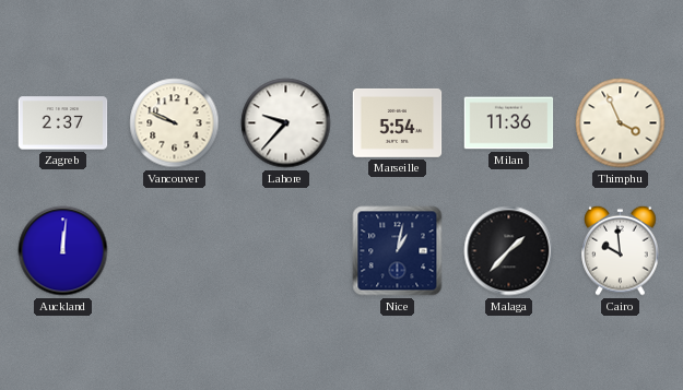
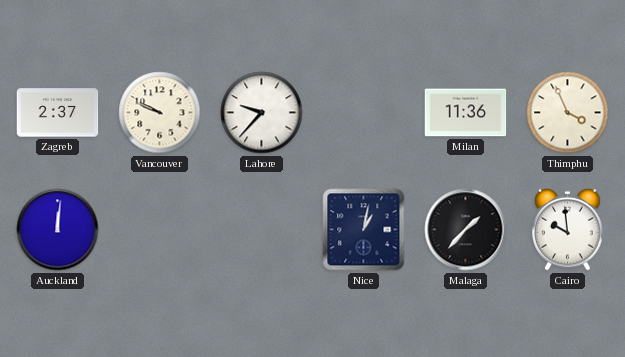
Marseille: 5:54 -> none (398, 122)
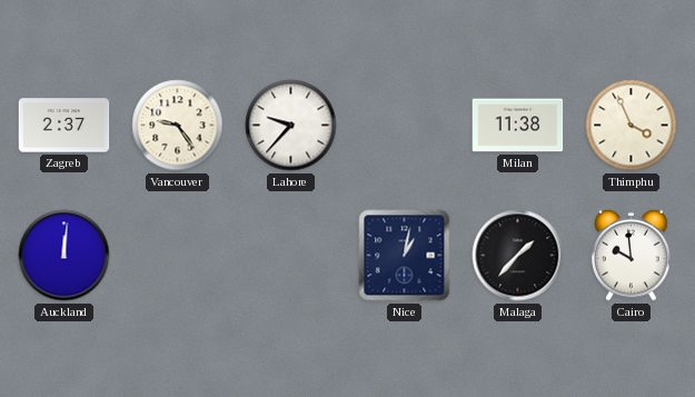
Vancouver: 9:49 -> 9:24 (178, 126)
Milan: 11:36 -> 11:38 (518, 126)
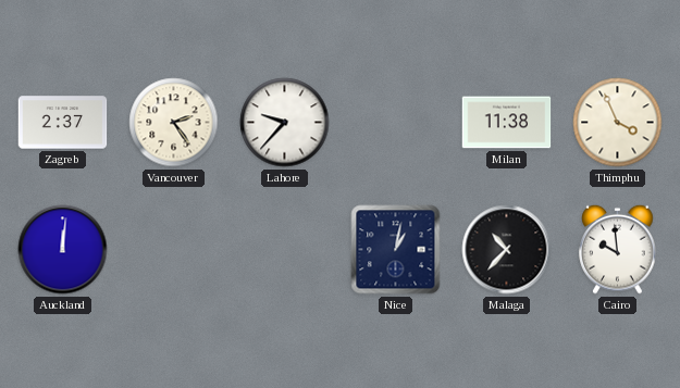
Vancouver: 9:24 -> 2:24 (174, 123)
Malaga: 1:37 -> 10:37 (507, 250)
